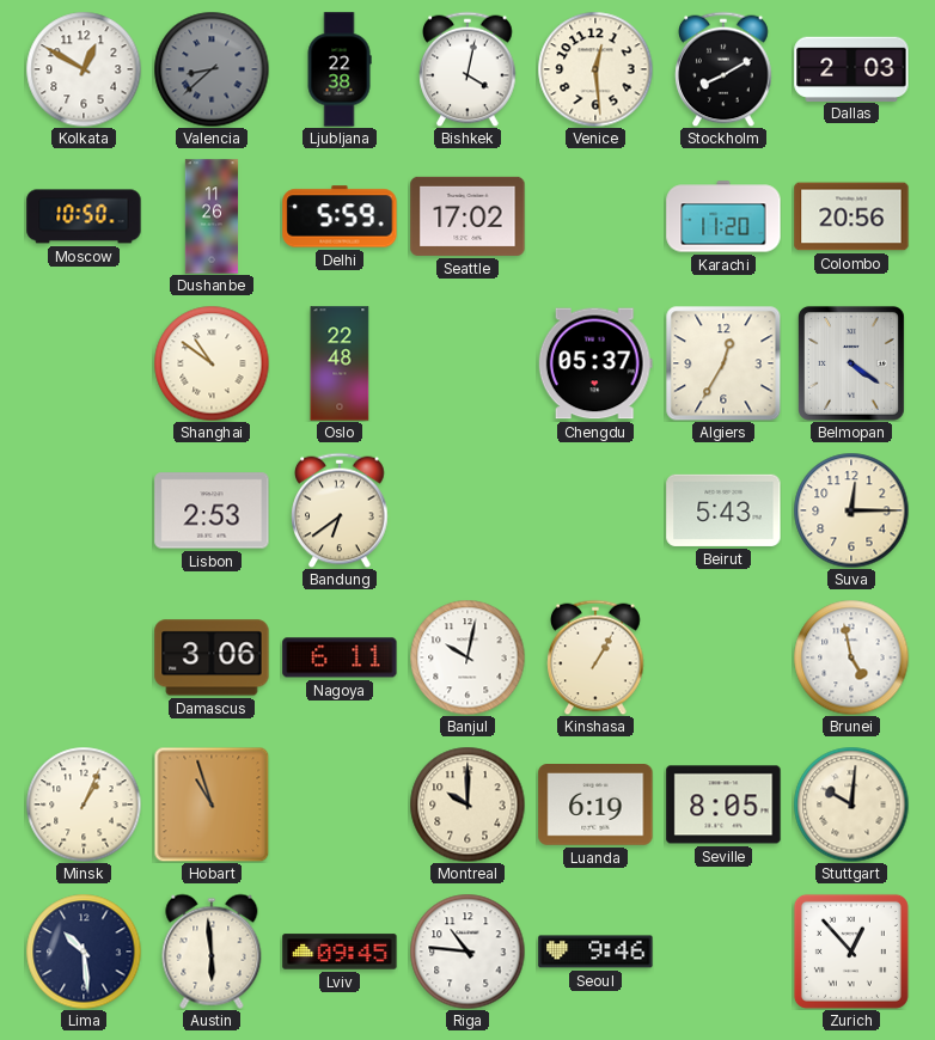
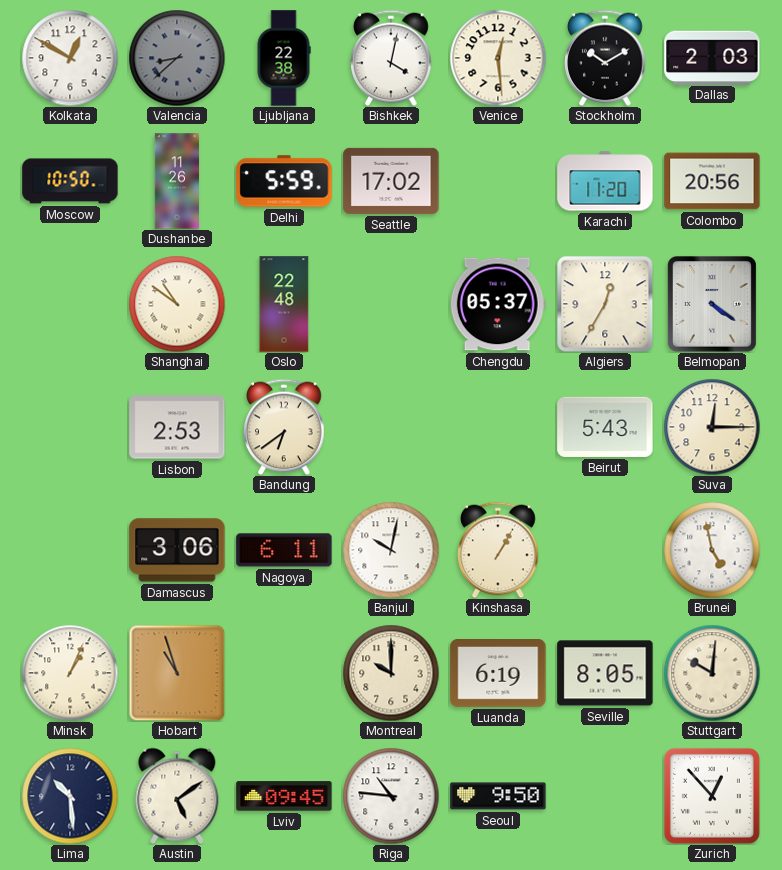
Stockholm: 8:10 -> 10:10 (605, 58)
Austin: 5:59 -> 5:09 (177, 796)
Seoul: 9:46 -> 9:50 (498, 796)
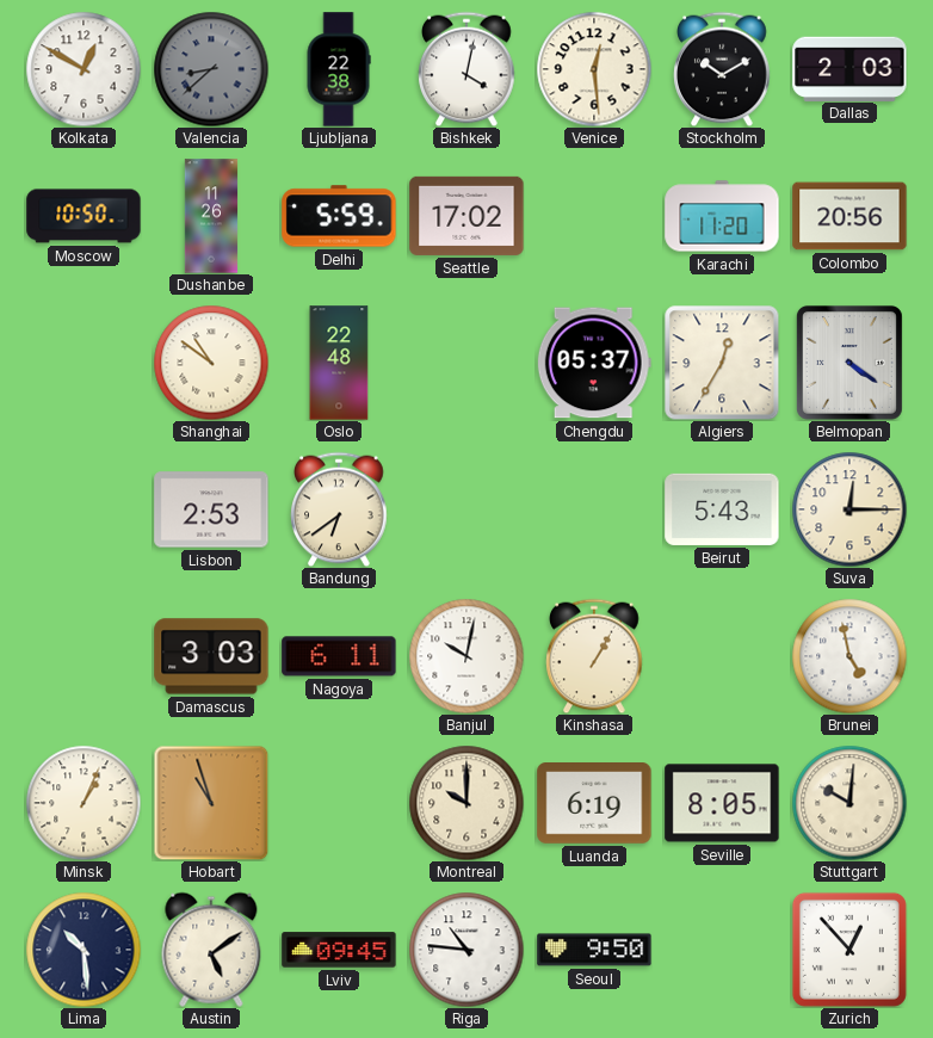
Damascus: 3:06 -> 3:03 (211, 656)
